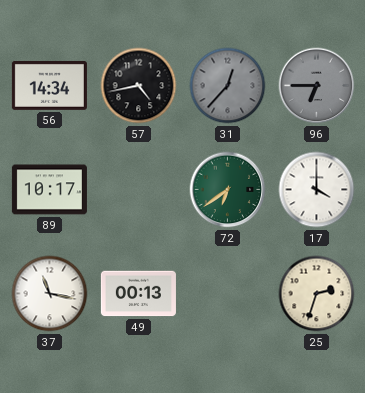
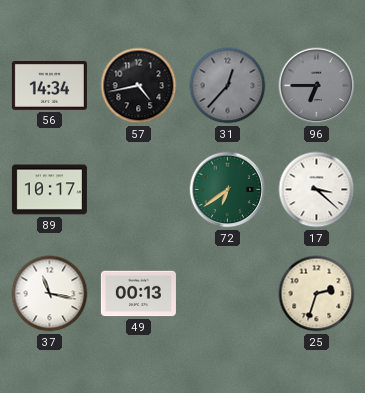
17: 4:00 -> 3:22 (317, 190)
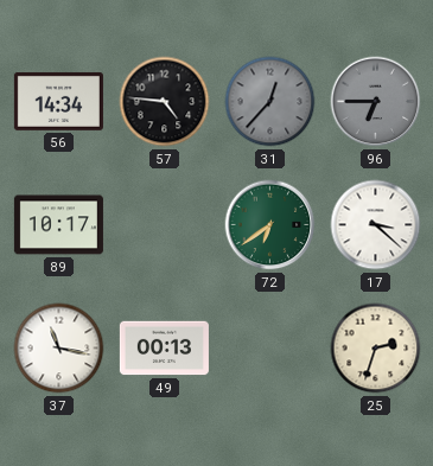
57: 4:43 -> 4:46 (165, 102)
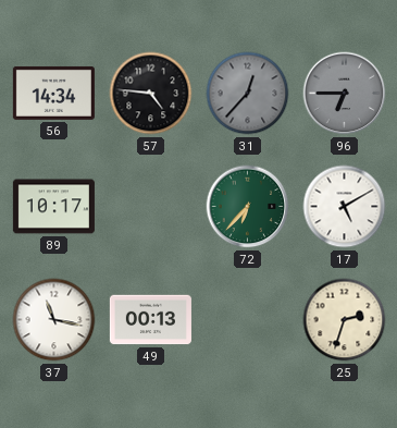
72: 6:39 -> 6:37 (248, 207)
17: 3:22 -> 5:10 (345, 207)
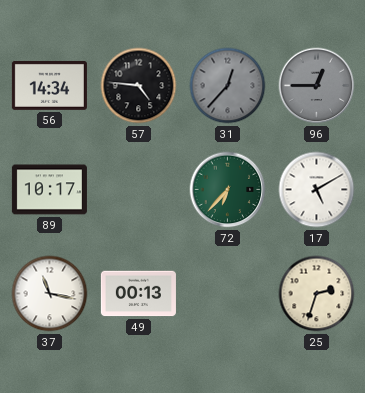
96: 6:45 -> 12:45 (317, 86)
